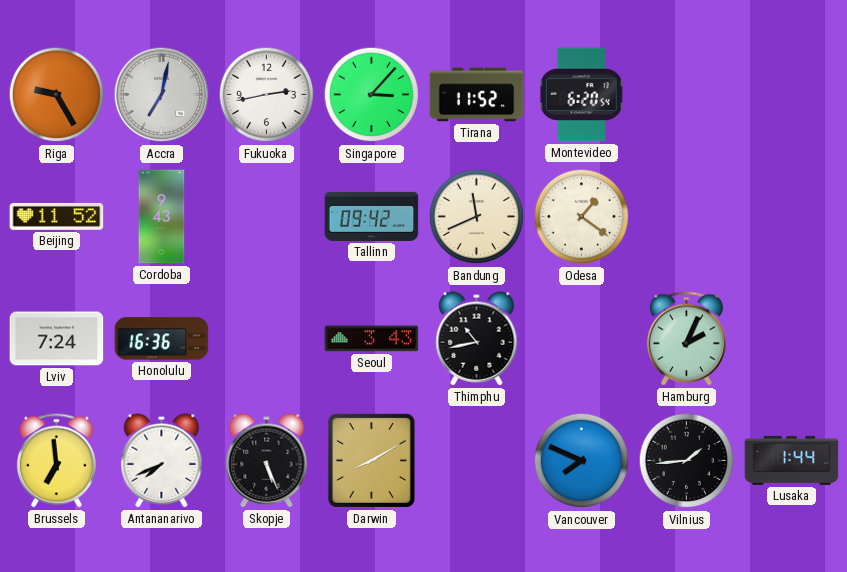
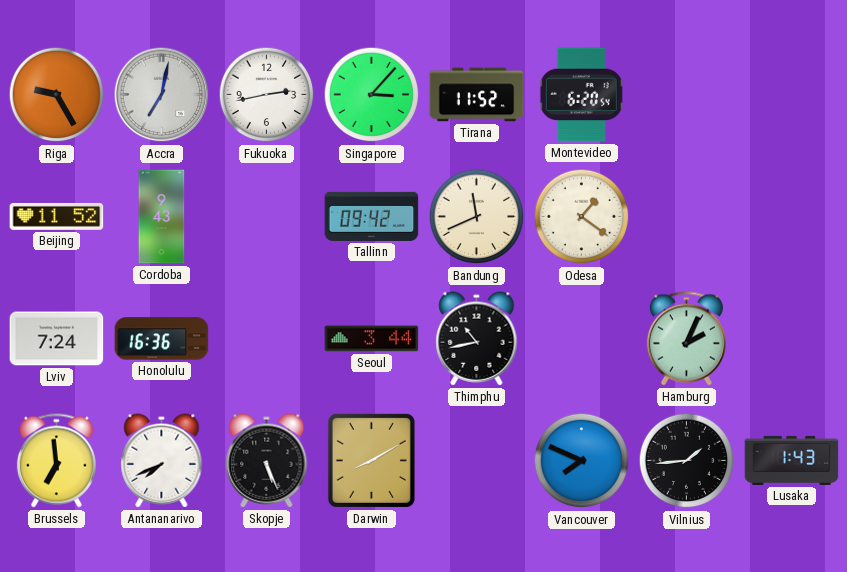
Seoul: 3:43 -> 3:44 (372, 339)
Lusaka: 1:44 -> 1:43 (792, 460)
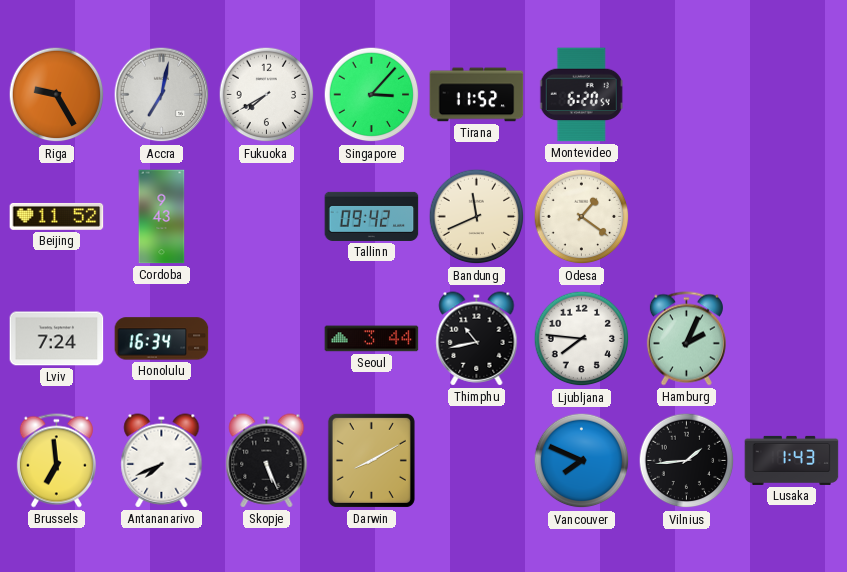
Fukuoka: 2:43 -> 7:40 (267, 95)
Honolulu: 16:36 -> 16:34 (162, 339)
Ljubljana: none -> 7:46 (582, 339)
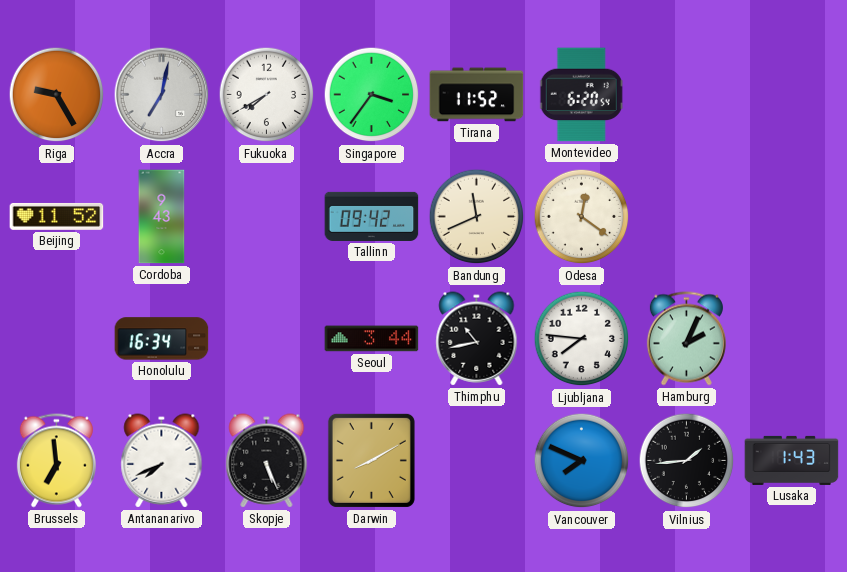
Singapore: 3:07 -> 3:36 (372, 95)
Odesa: 1:21 -> 12:21 (582, 217)
Lviv: 7:24 -> none (57, 339)
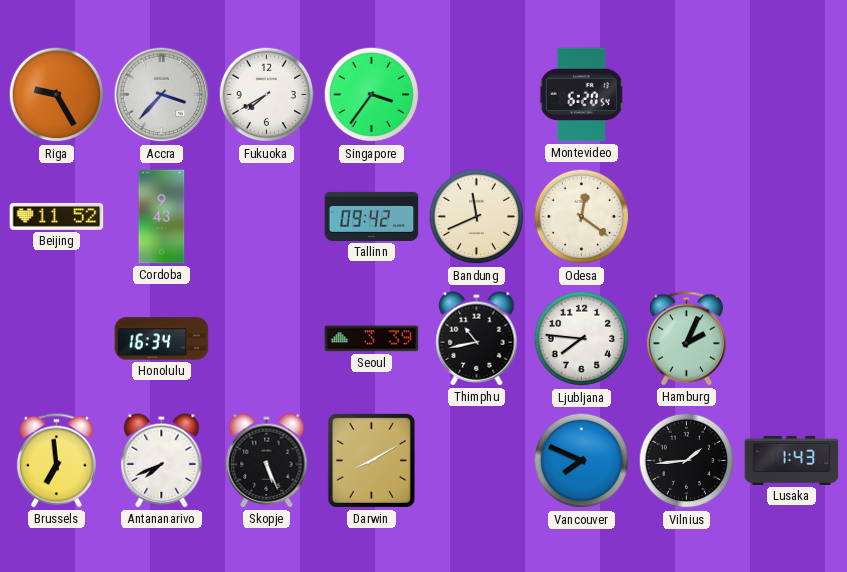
Accra: 7:02 -> 3:37 (162, 95)
Tirana: 11:52 -> none (477, 95)
Seoul: 3:44 -> 3:39 (372, 339)
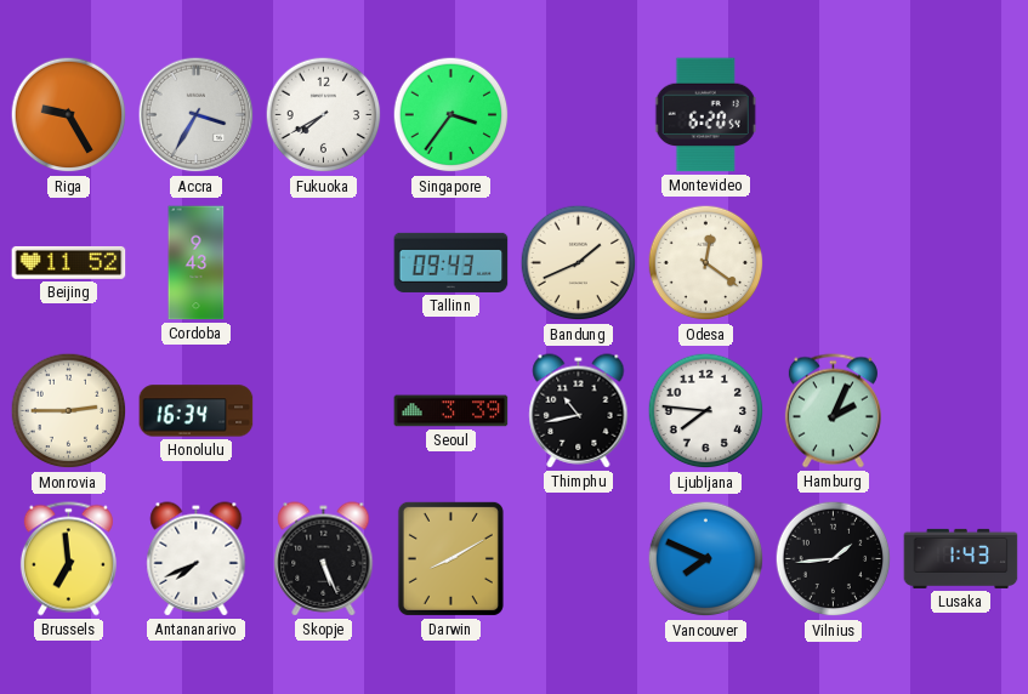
Accra: 3:37 -> 3:35 (197, 115)
Tallinn: 09:42 -> 09:43 (451, 262)
Bandung: 11:41 -> 1:41 (579, 263)
Monrovia: none -> 2:45 (69, 411)
